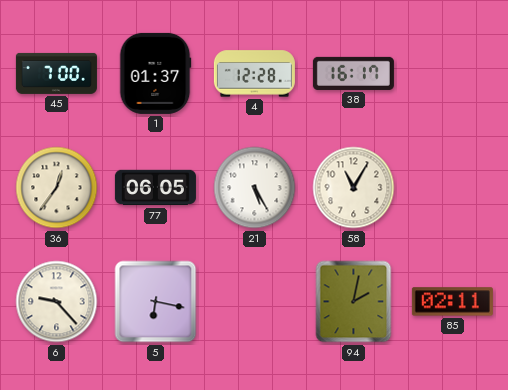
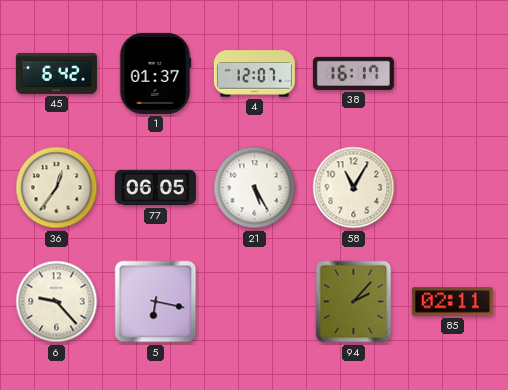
45: 7:00 -> 6:42 (56, 73)
4: 12:28 -> 12:07 (254, 74)
94: 2:02 -> 2:07 (354, 302)
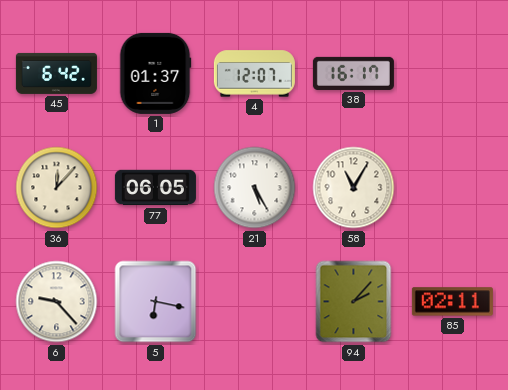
36: 12:36 -> 12:07 (57, 188)
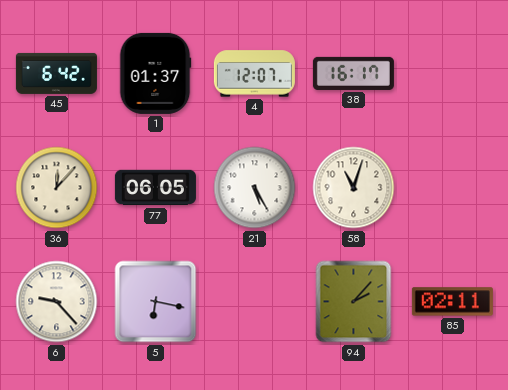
58: 11:05 -> 11:03 (354, 188)
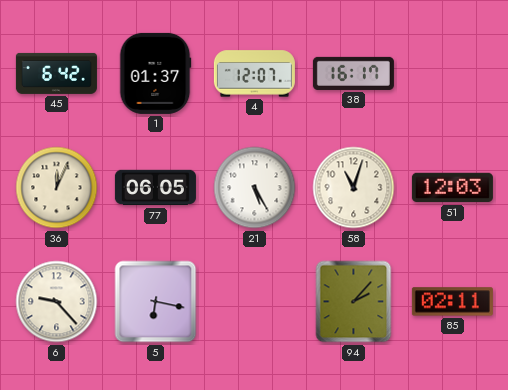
36: 12:07 -> 12:04 (57, 188)
51: none -> 12:03 (452, 188)
